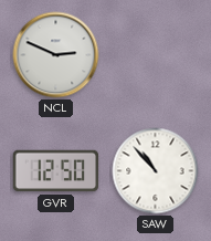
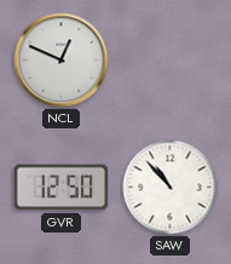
NCL: 2:49 -> 12:49 (62, 61)
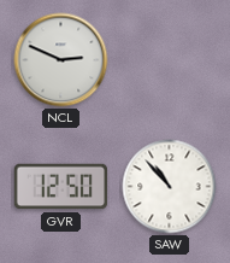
NCL: 12:49 -> 2:49 (61, 60)
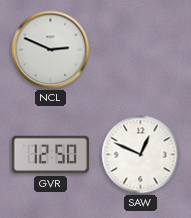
SAW: 10:53 -> 12:49 (141, 155)
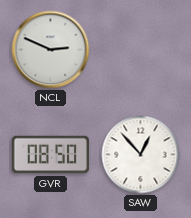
GVR: 12:50 -> 08:50 (51, 155)
SAW: 12:49 -> 12:53 (141, 155)
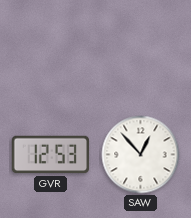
NCL: 2:49 -> none (51, 50)
GVR: 08:50 -> 12:53 (51, 155)
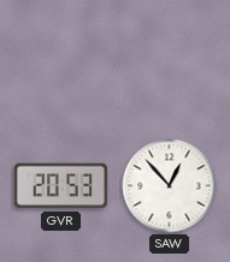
GVR: 12:53 -> 20:53 (61, 186)
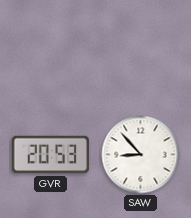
SAW: 12:53 -> 8:53 (141, 155)
